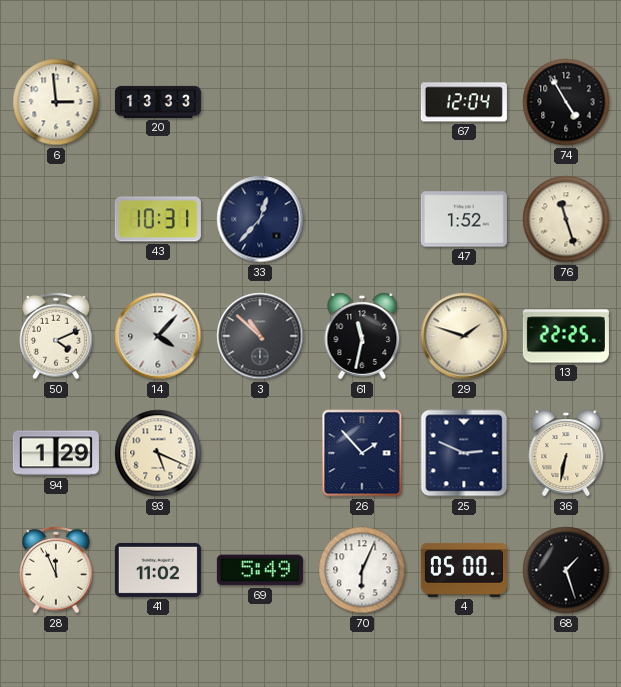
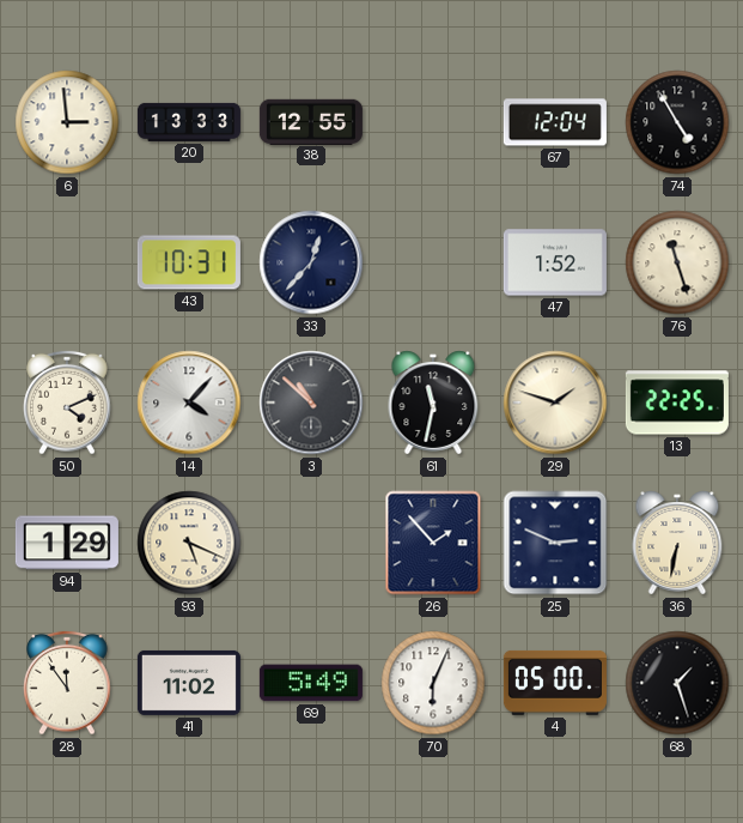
38: none -> 12:55 (311, 121)
28: 11:56 -> 11:54 (67, 683)
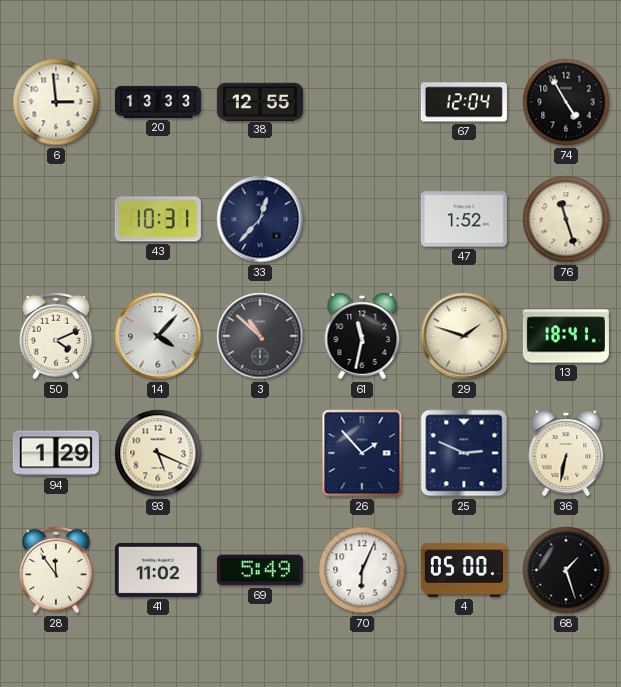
13: 22:25 -> 18:41 (566, 336)
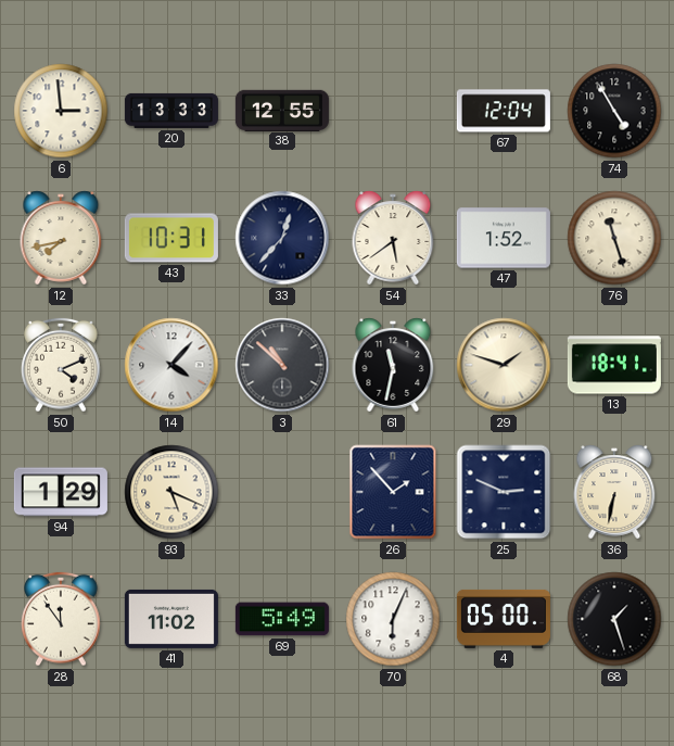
12: none -> 7:43 (61, 238)
54: none -> 5:39 (393, 238)
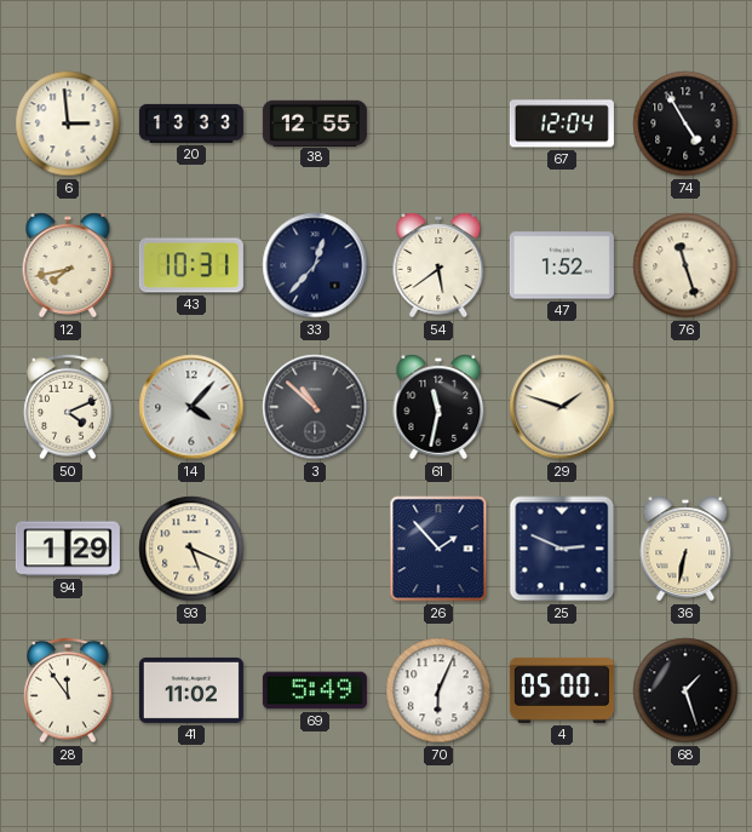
13: 18:41 -> none (614, 365)
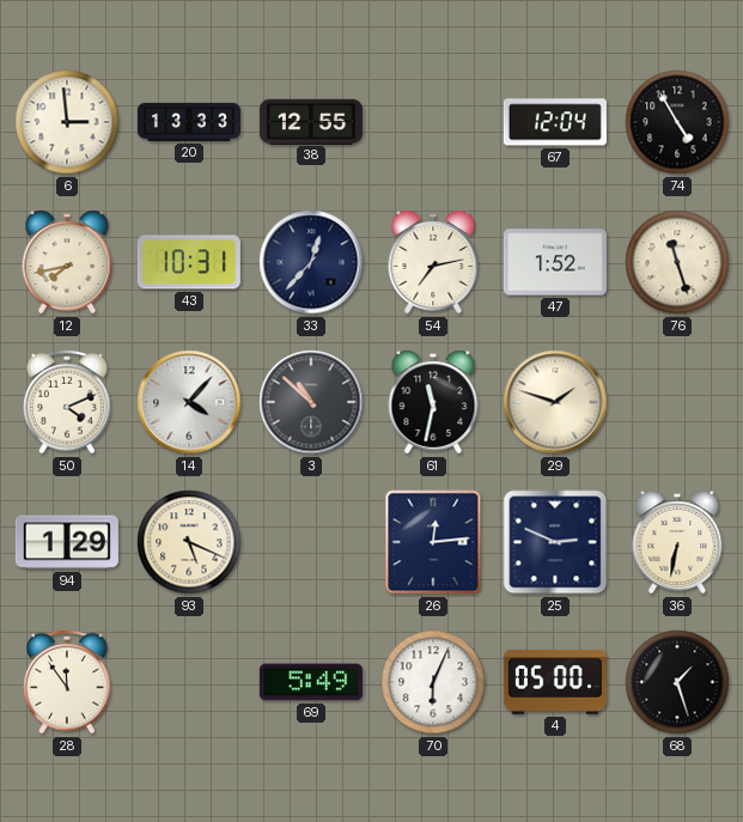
54: 5:39 -> 7:13 (433, 262)
26: 1:53 -> 12:14 (433, 542)
41: 11:02 -> none (191, 690)
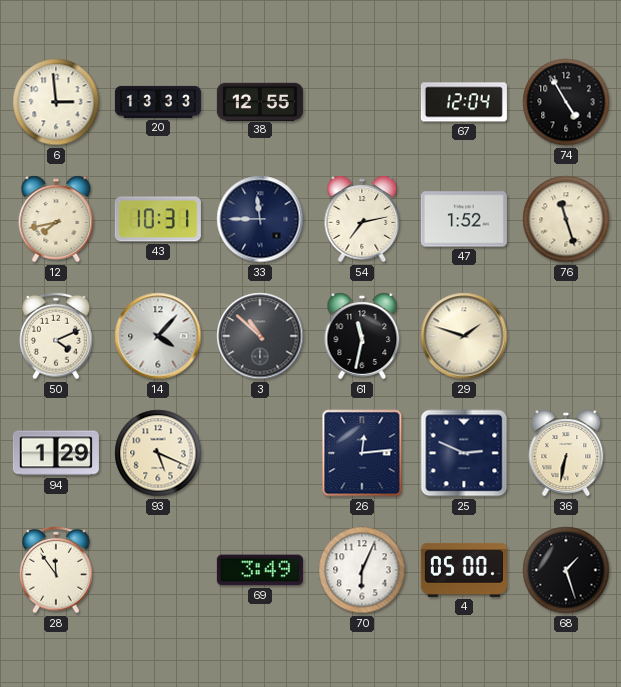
33: 12:37 -> 11:45 (260, 219)
69: 5:49 -> 3:49 (260, 570)
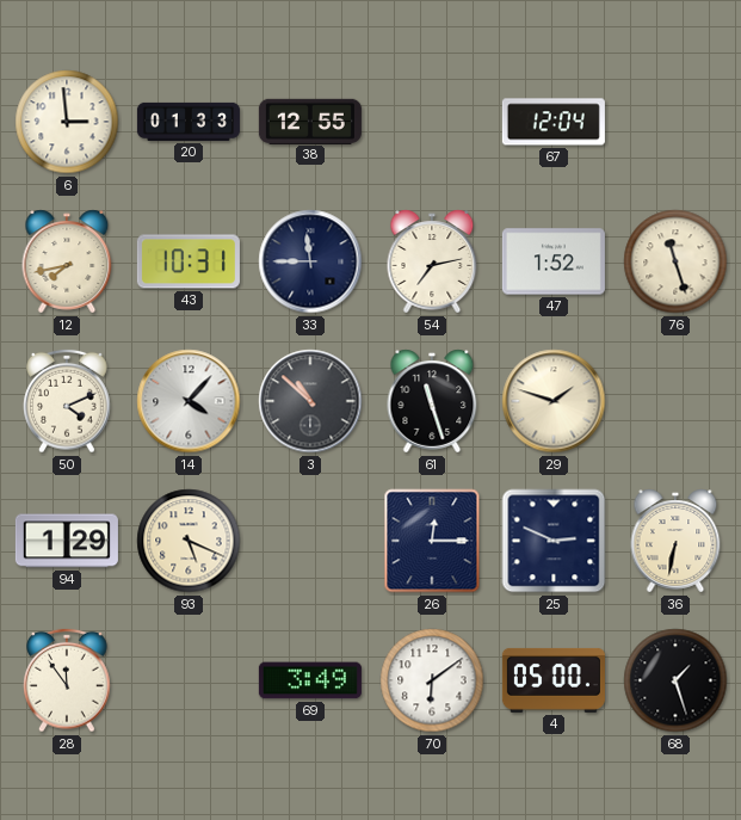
20: 13:33 -> 01:33 (189, 122)
74: 4:55 -> none (566, 102)
61: 11:32 -> 11:27 (432, 401)
26: 12:14 -> 12:15 (432, 541)
70: 6:04 -> 6:09 (432, 680)
